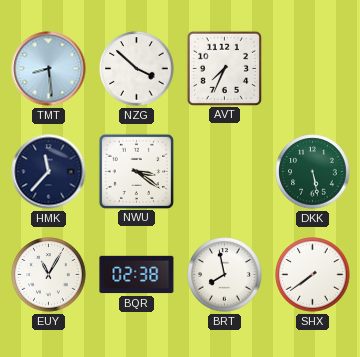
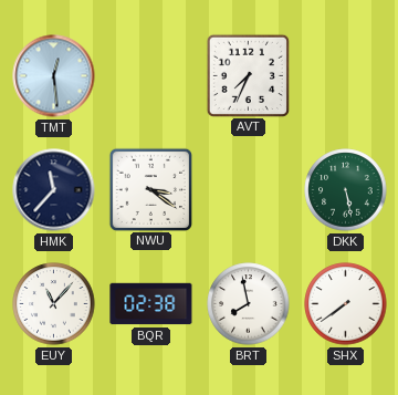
TMT: 8:29 -> 12:29 (54, 76)
NZG: 3:52 -> none (137, 69)
EUY: 11:05 -> 11:07 (54, 304)
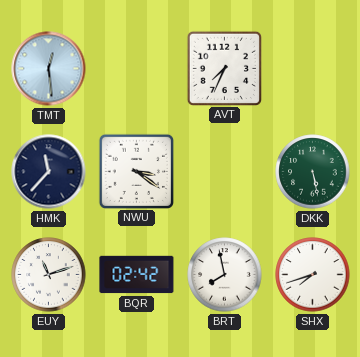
EUY: 11:07 -> 11:12 (49, 275)
BQR: 02:38 -> 02:42 (137, 275)
SHX: 7:39 -> 7:42 (313, 275)
